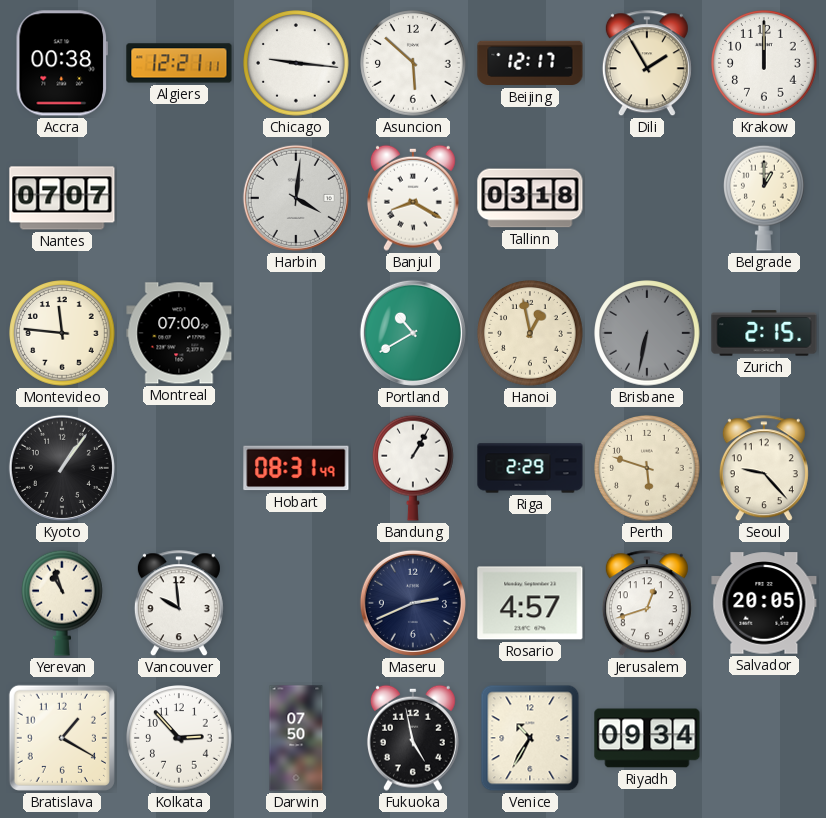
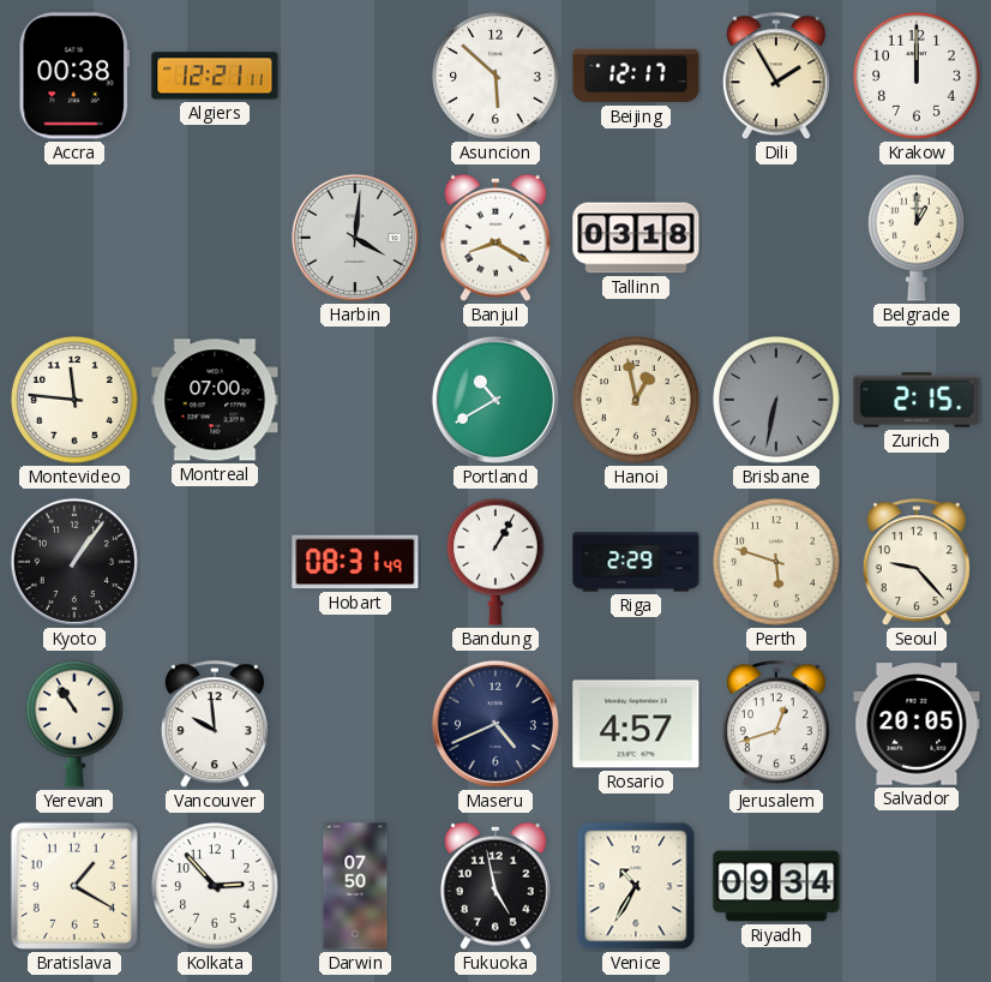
Chicago: 9:16 -> none (296, 63)
Nantes: 07:07 -> none (62, 198)
Yerevan: 10:57 -> 10:54 (76, 724)
Maseru: 2:41 -> 4:41 (495, 724)
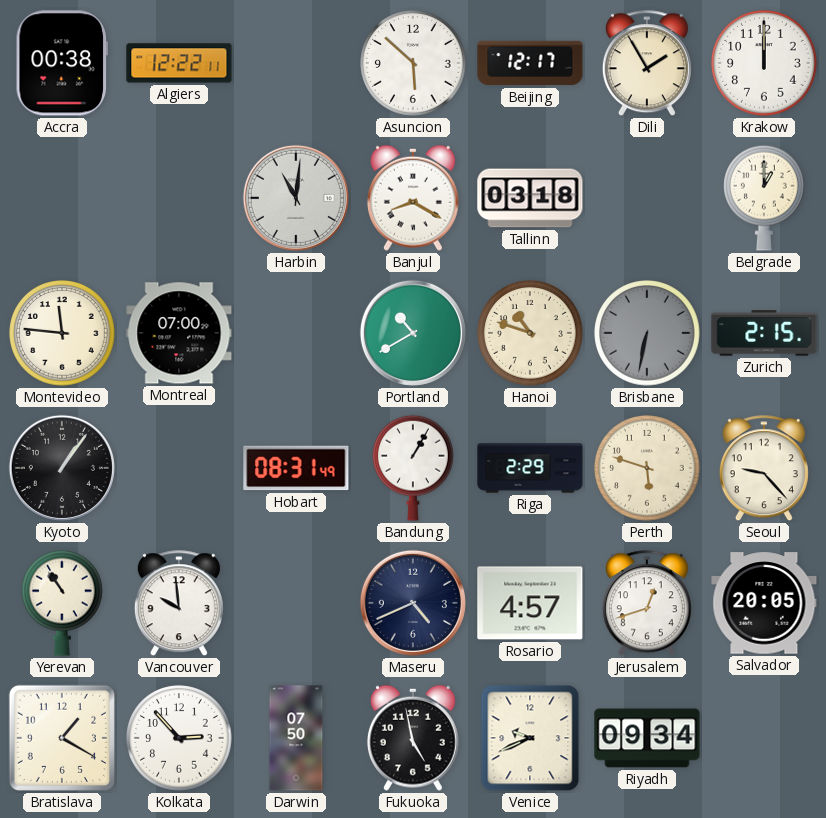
Algiers: 12:21 -> 12:22 (179, 63)
Harbin: 4:01 -> 11:01 (296, 198)
Hanoi: 12:58 -> 10:48 (530, 333)
Venice: 10:35 -> 9:41 (530, 738)
